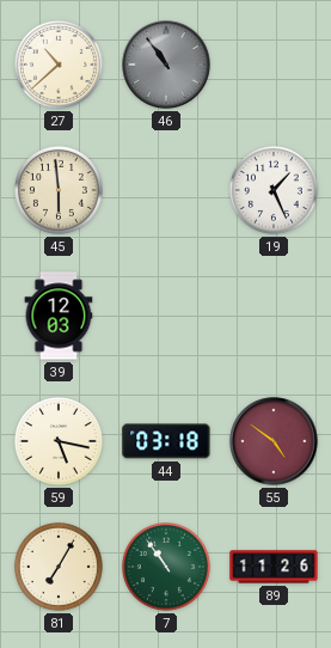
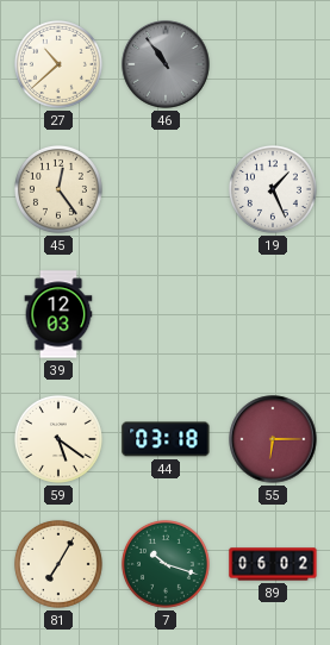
45: 5:59 -> 12:24 (58, 189)
59: 5:17 -> 5:21 (58, 439)
55: 4:51 -> 6:15 (273, 439)
7: 10:54 -> 10:18 (166, 564)
89: 11:26 -> 06:02 (273, 564)
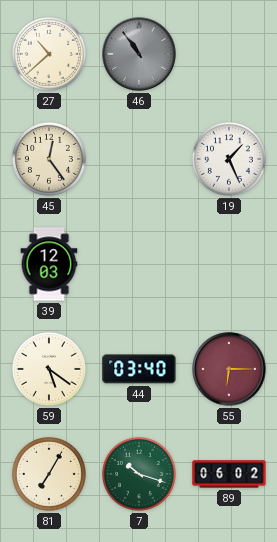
44: 03:18 -> 03:40 (139, 369)
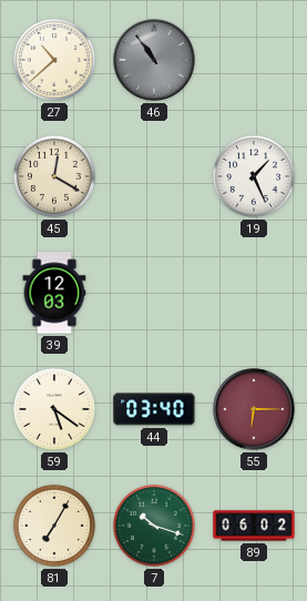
45: 12:24 -> 12:20 (54, 176)
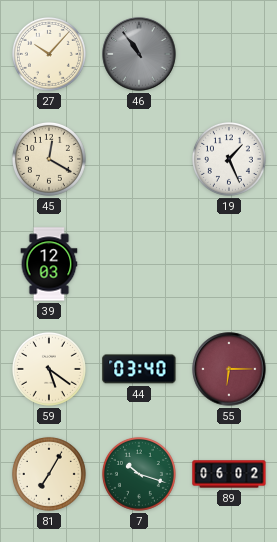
27: 10:38 -> 10:07 (49, 54)
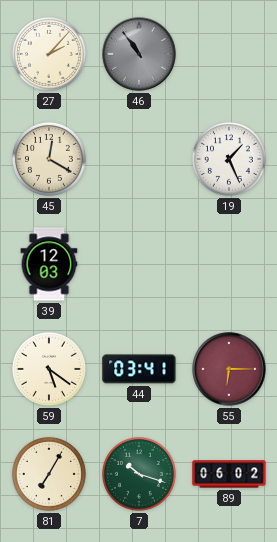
27: 10:07 -> 2:07 (49, 54)
44: 03:40 -> 03:41 (139, 369)
